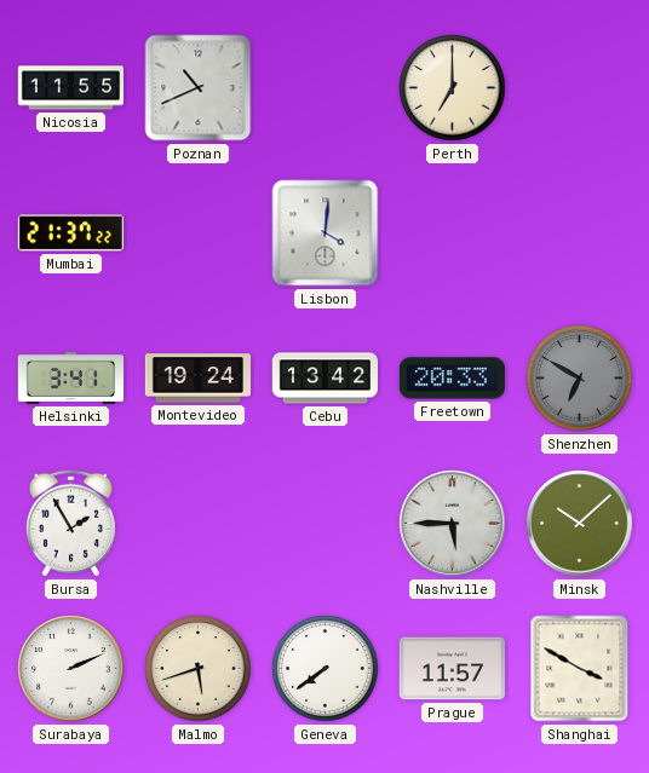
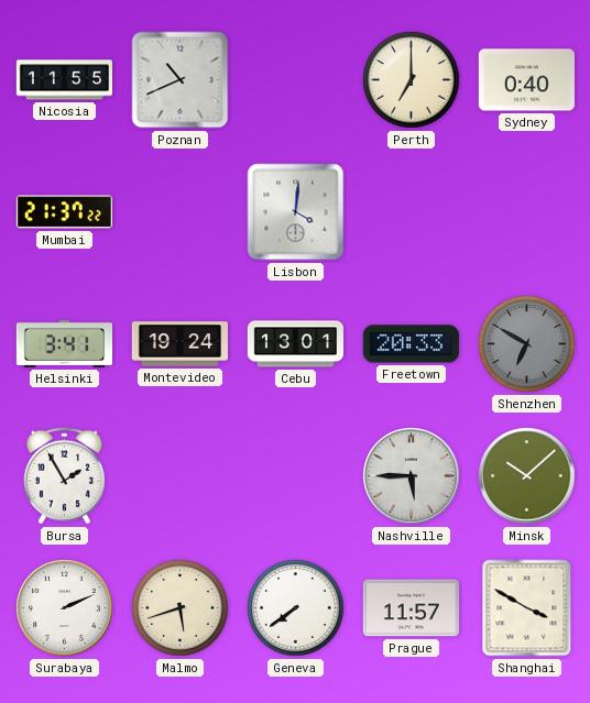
Sydney: none -> 0:40 (526, 80)
Cebu: 13:42 -> 13:01 (295, 344)
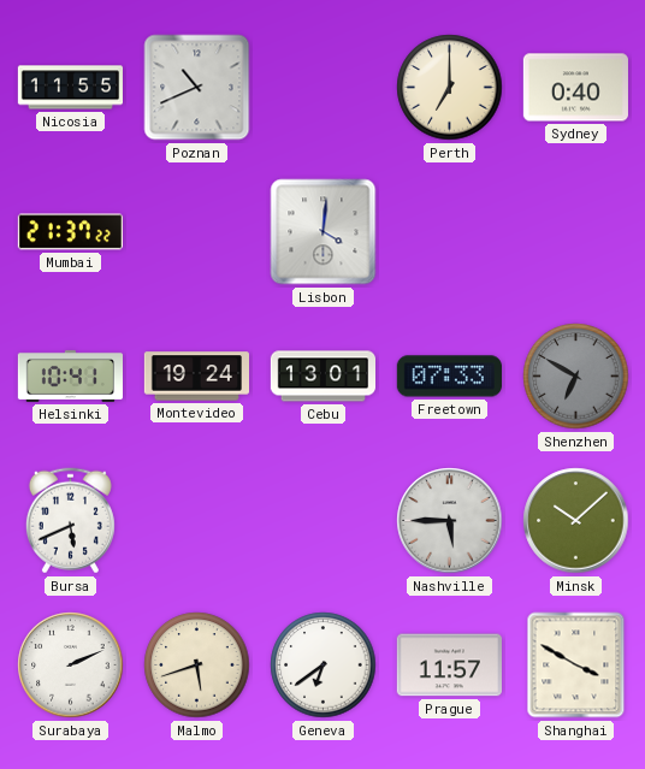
Helsinki: 3:41 -> 10:41 (70, 375)
Freetown: 20:33 -> 07:33 (449, 377)
Bursa: 1:55 -> 5:41 (70, 521)
Geneva: 7:39 -> 6:39 (324, 666)
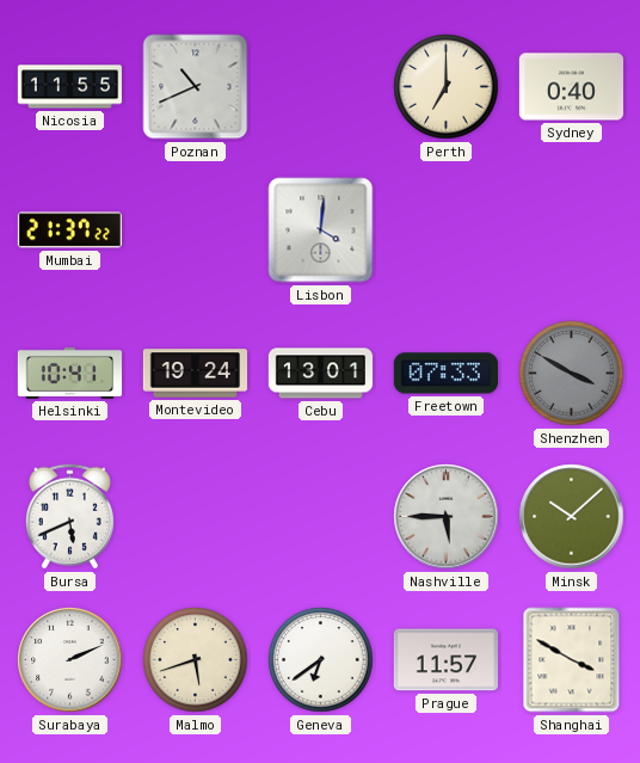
Shenzhen: 6:50 -> 3:50 (572, 374)
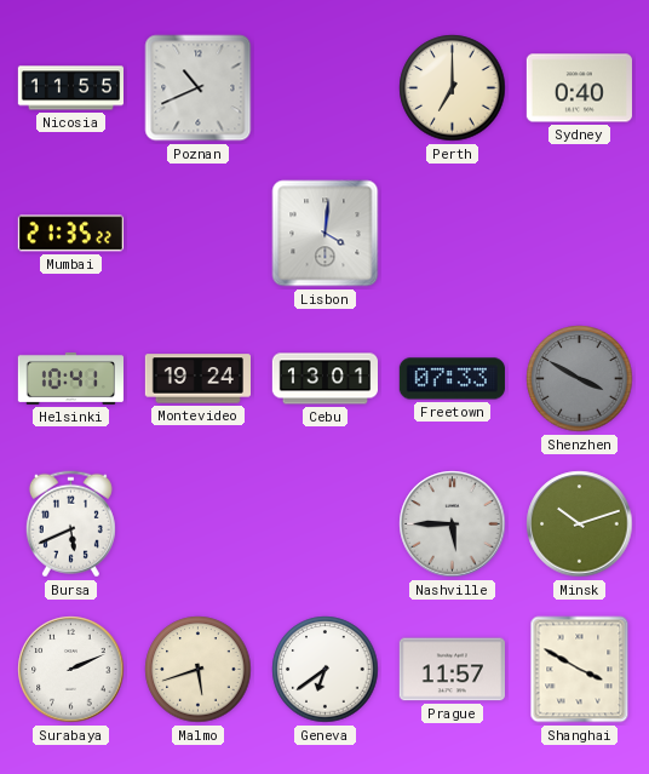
Mumbai: 21:37 -> 21:35 (70, 234)
Minsk: 10:08 -> 10:12 (580, 524)
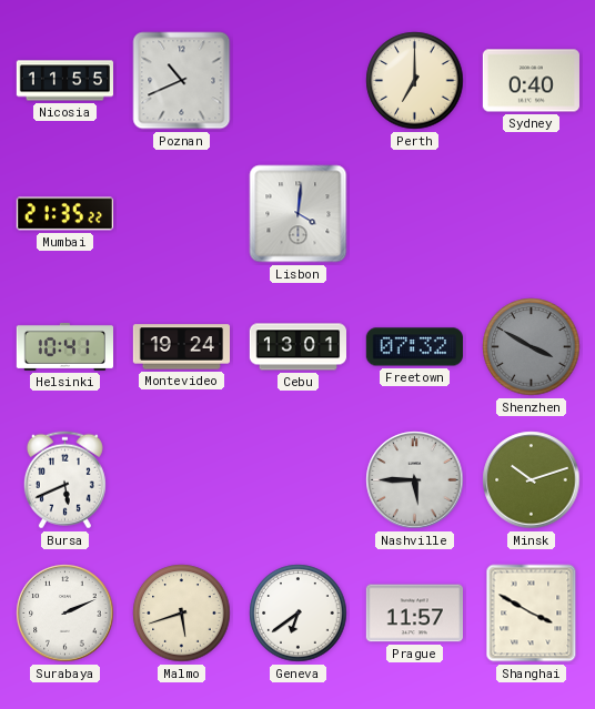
Freetown: 07:33 -> 07:32 (414, 347)
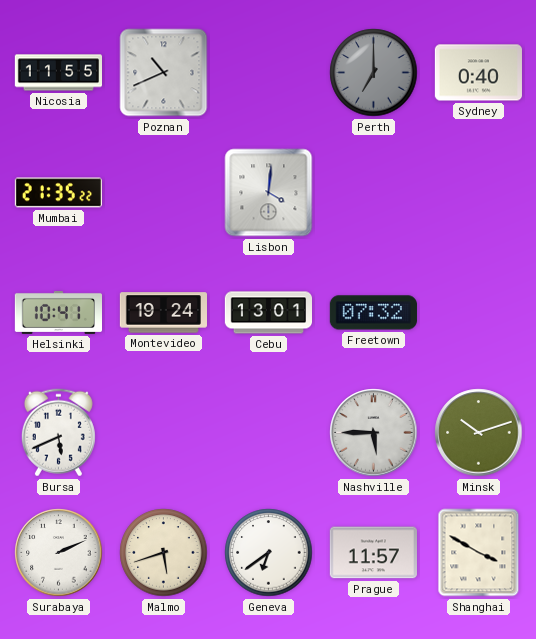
Perth dial: cream -> grey (374, 73)
Shenzhen: 3:50 -> none (532, 347)
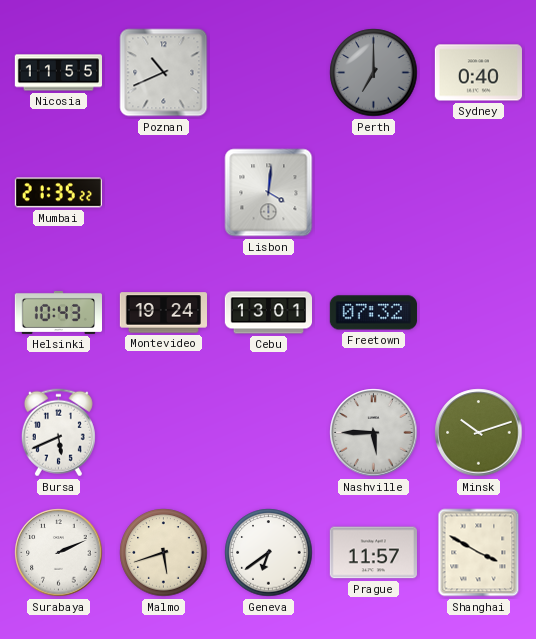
Helsinki: 10:41 -> 10:43 (58, 312)
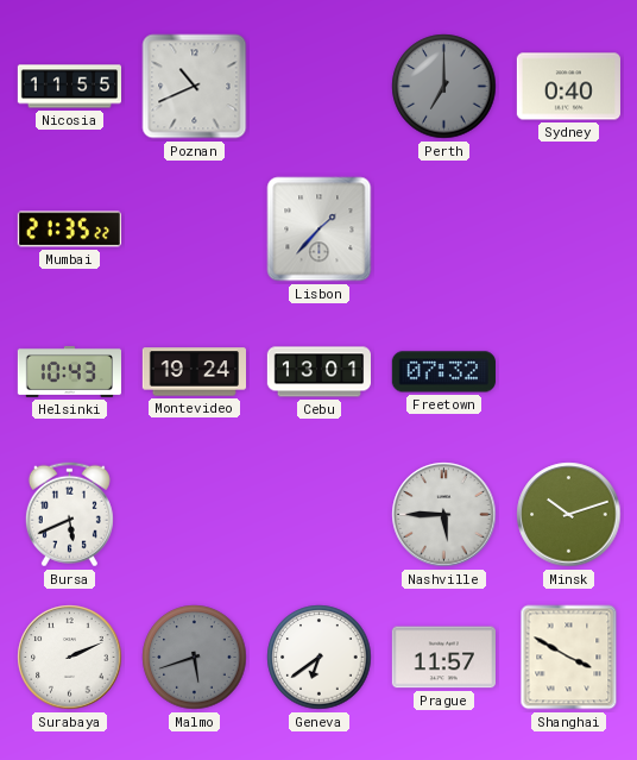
Lisbon: 4:01 -> 1:37 (320, 230)
Malmo dial: cream -> grey (195, 658)
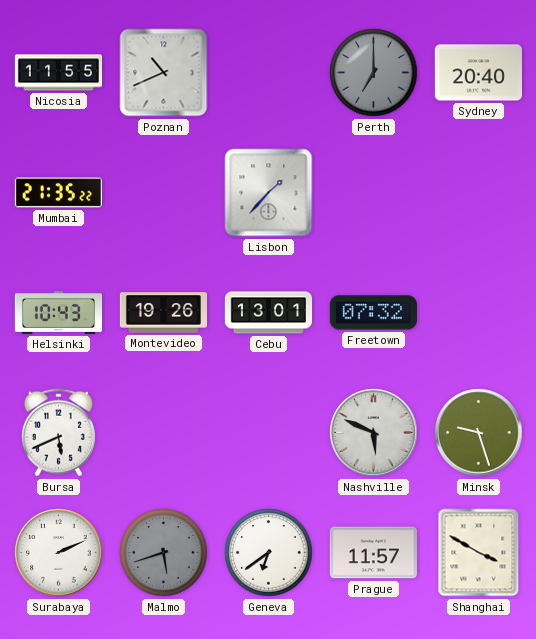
Sydney: 0:40 -> 20:40 (478, 73)
Montevideo: 19:24 -> 19:26 (163, 313)
Nashville: 5:45 -> 5:49 (374, 433)
Minsk: 10:12 -> 9:27 (479, 433)
